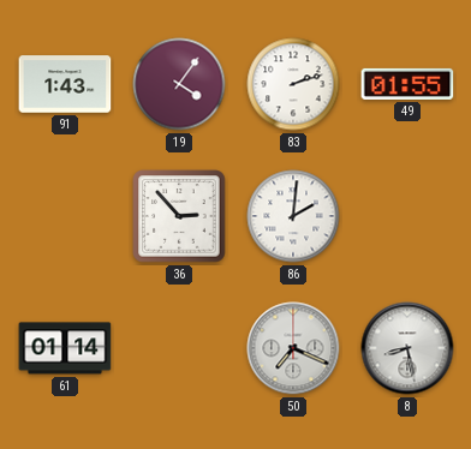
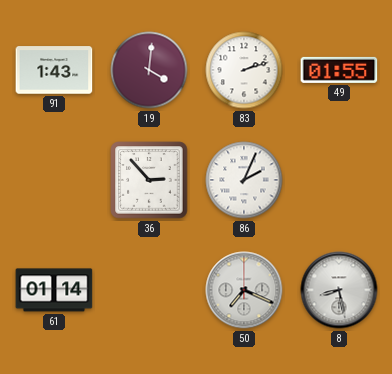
19: 4:06 -> 4:01 (149, 70)
86: 2:01 -> 2:04 (244, 180)
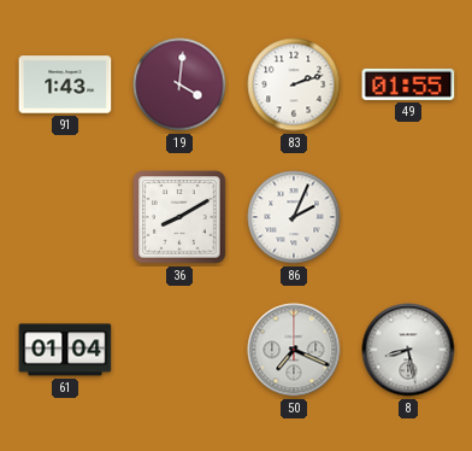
36: 2:53 -> 8:10 (179, 217)
61: 01:14 -> 01:04 (65, 350)
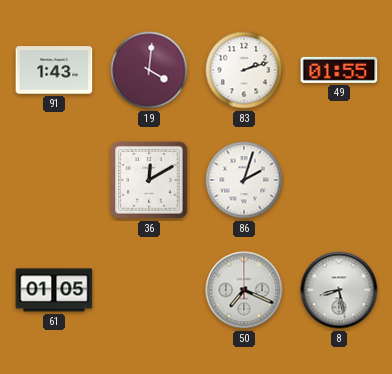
36: 8:10 -> 12:10 (149, 180)
86: 2:04 -> 2:03 (244, 180)
61: 01:04 -> 01:05 (54, 290)
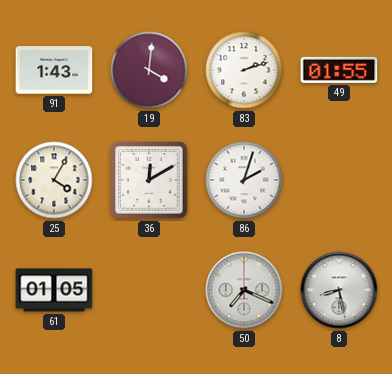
25: none -> 4:05 (54, 180)
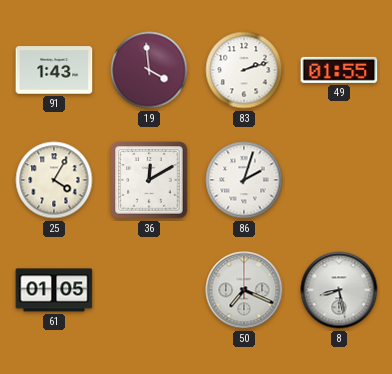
19: 4:01 -> 3:59 (149, 70)
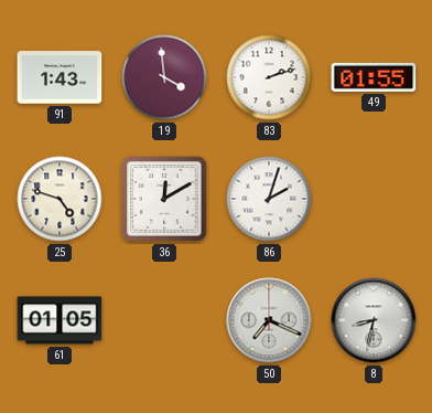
25: 4:05 -> 4:48 (60, 199)
8: 8:28 -> 8:32 (374, 320)
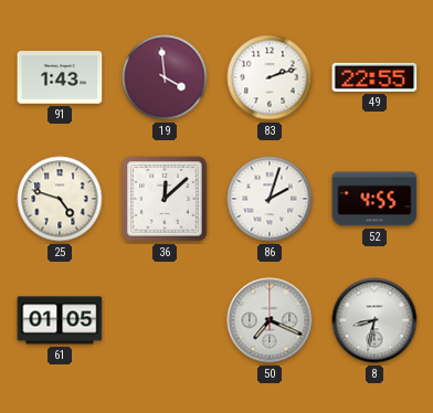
49: 01:55 -> 22:55 (374, 77)
36: 12:10 -> 12:08 (165, 199)
52: none -> 4:55 (374, 199)
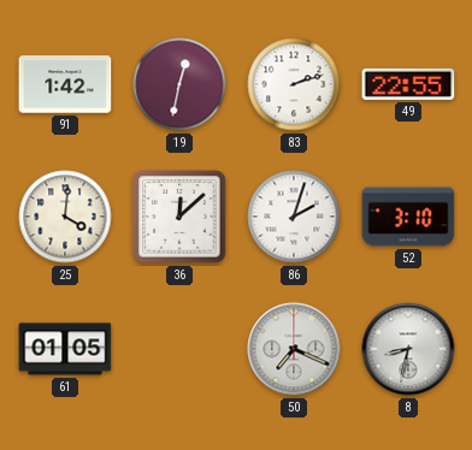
91: 1:43 -> 1:42 (65, 84)
19: 3:59 -> 12:32 (179, 84)
25: 4:48 -> 4:01 (65, 217)
52: 4:55 -> 3:10 (408, 217)
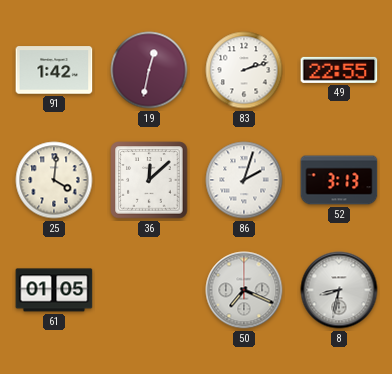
52: 3:10 -> 3:13 (339, 180)
